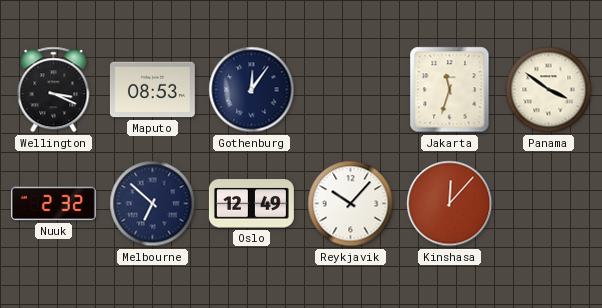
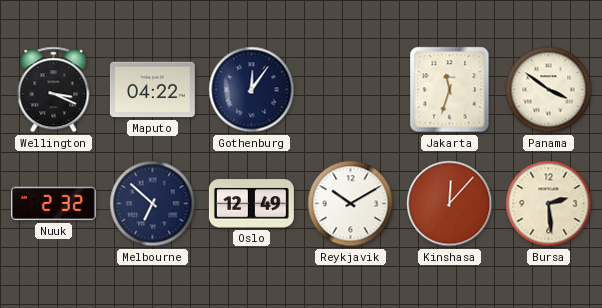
Maputo: 08:53 -> 04:22 (152, 90)
Reykjavik: 10:07 -> 10:10 (351, 204)
Bursa: none -> 2:29 (549, 204)
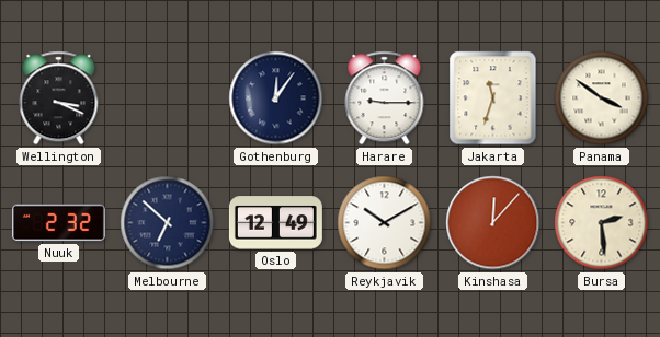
Maputo: 04:22 -> none (152, 90)
Harare: none -> 9:15 (385, 98)
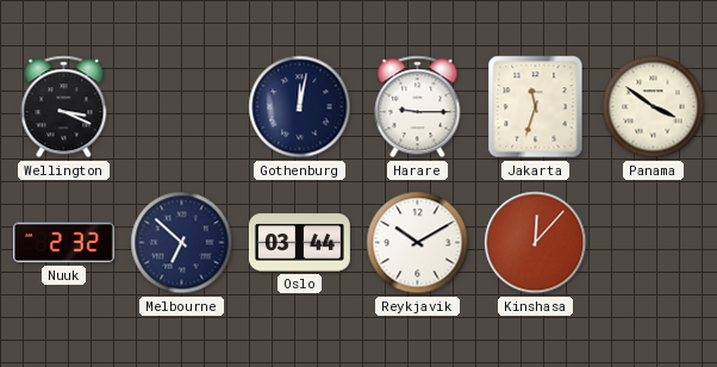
Gothenburg: 12:06 -> 12:02 (300, 107)
Oslo: 12:49 -> 03:44 (299, 243)
Bursa: 2:29 -> none (602, 223)
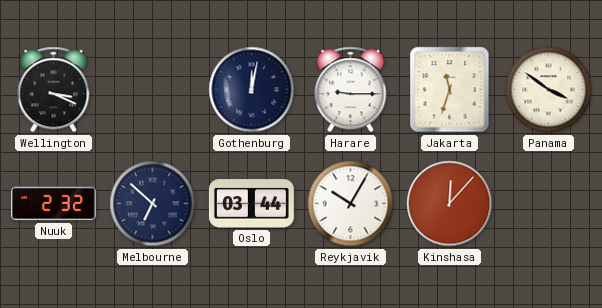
Reykjavik: 10:10 -> 10:05 (351, 204)
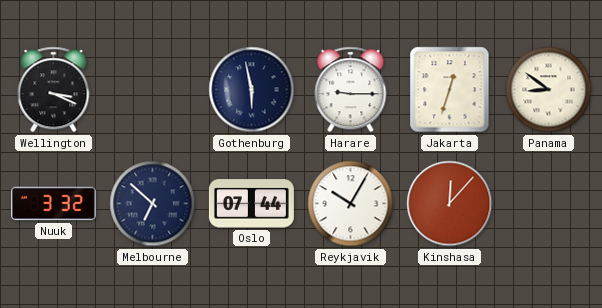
Gothenburg: 12:02 -> 5:58 (252, 90)
Jakarta: 11:33 -> 12:33 (450, 90)
Panama: 3:51 -> 8:51 (549, 90)
Nuuk: 2:32 -> 3:32 (53, 204)
Oslo: 03:44 -> 07:44 (251, 204)
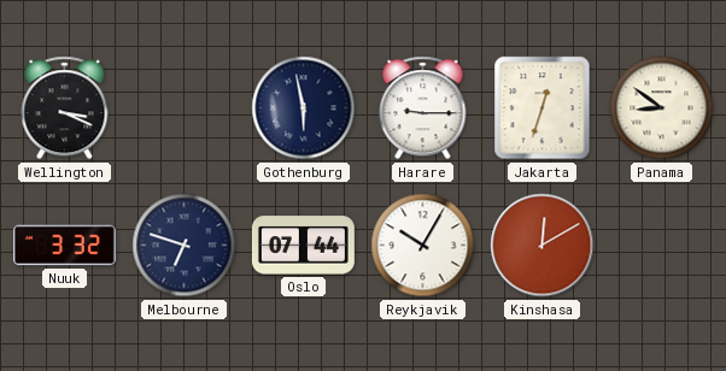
Melbourne: 6:52 -> 6:48 (185, 246)
Kinshasa: 12:07 -> 12:10 (543, 246)
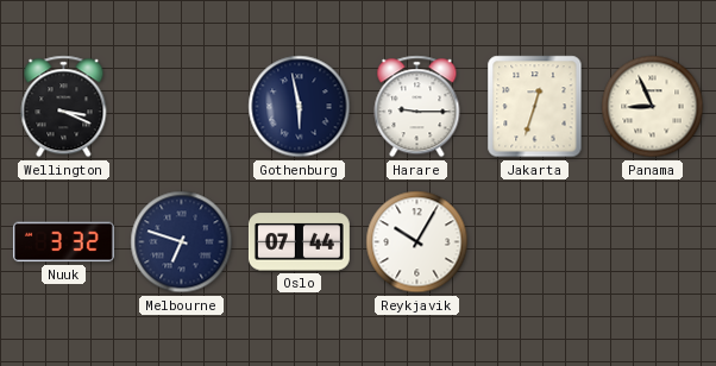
Panama: 8:51 -> 8:56 (653, 107)
Kinshasa: 12:10 -> none (543, 246)
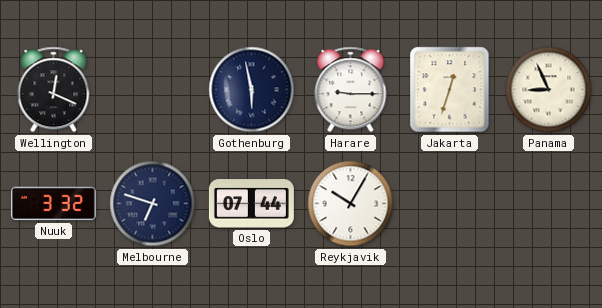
Wellington: 3:19 -> 12:19 (54, 90)
